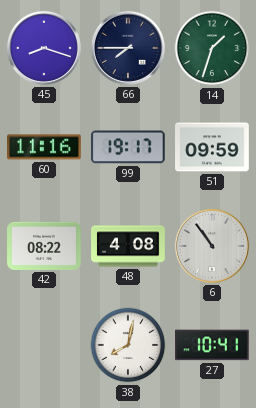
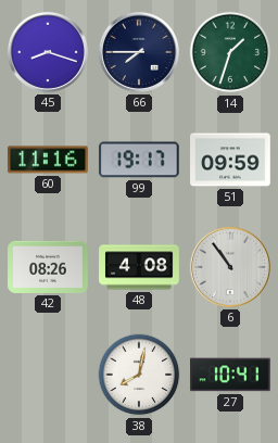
42: 08:22 -> 08:26 (48, 267)
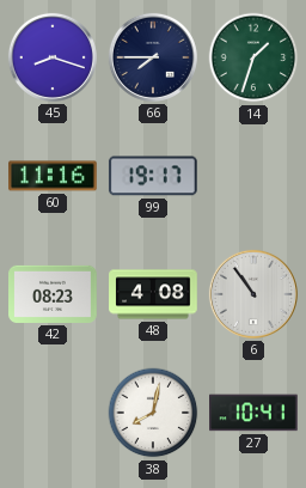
51: 09:59 -> none (230, 160)
42: 08:26 -> 08:23 (53, 294)
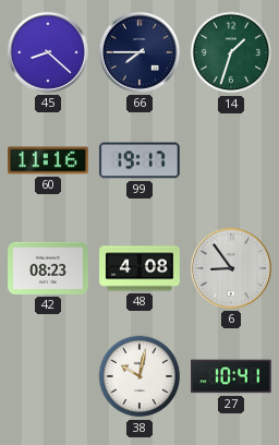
45: 8:18 -> 8:22 (48, 52)
6: 10:54 -> 8:54 (231, 268)
38: 8:02 -> 10:02 (139, 376)
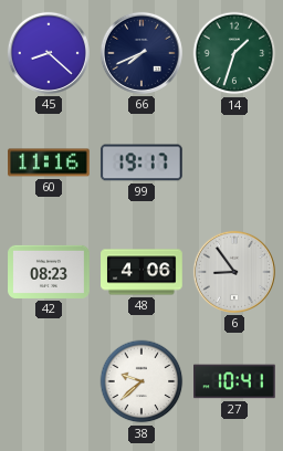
66: 7:45 -> 7:41 (141, 53)
48: 4:08 -> 4:06 (141, 272)
38: 10:02 -> 9:38 (141, 381)
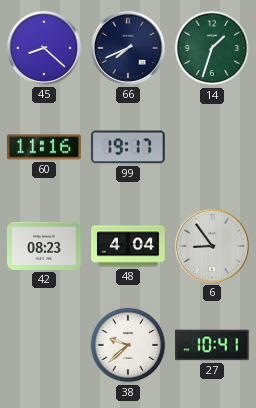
48: 4:06 -> 4:04 (128, 246)
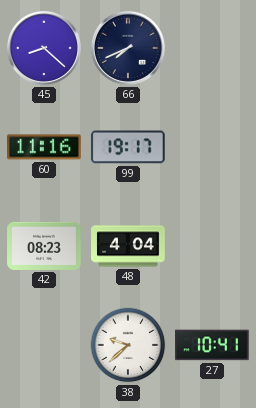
14: 1:33 -> none (212, 48)
6: 8:54 -> none (212, 246)
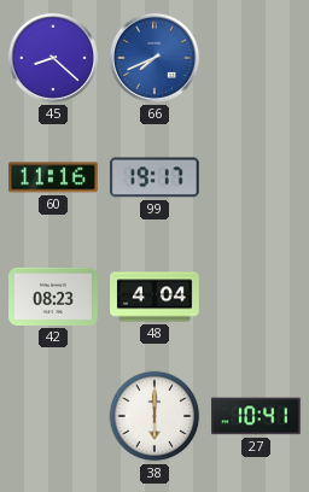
66 dial: navy -> blue (154, 58)
38: 9:38 -> 6:00 (154, 416)
